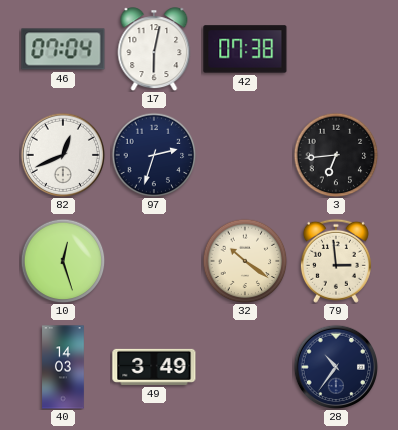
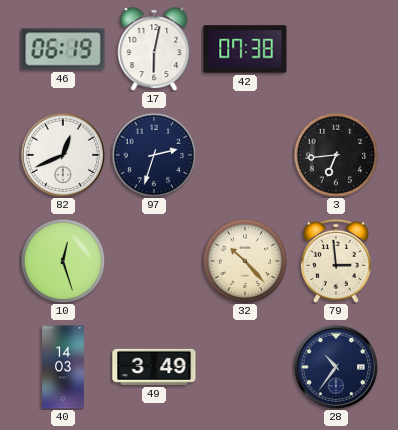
46: 07:04 -> 06:19 (63, 49)
32: 10:21 -> 10:23 (245, 261)
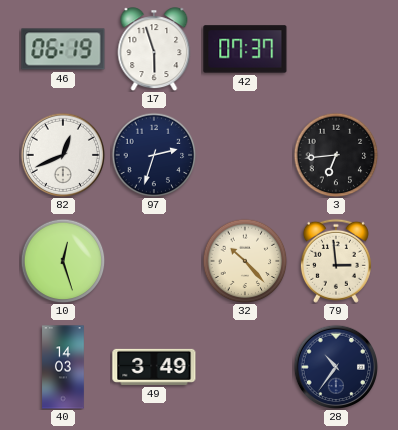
17: 6:02 -> 5:57 (154, 49)
42: 07:38 -> 07:37 (245, 49)
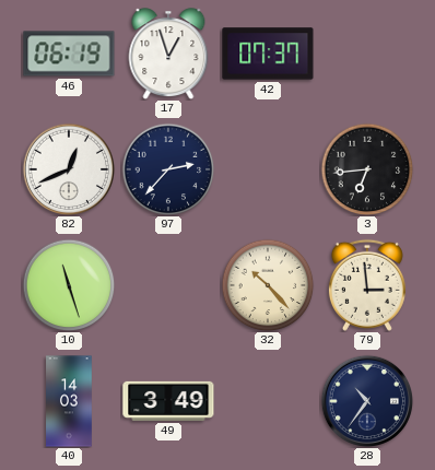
17: 5:57 -> 12:57 (168, 54)
97: 2:33 -> 2:37 (168, 169)
10: 12:27 -> 11:27 (69, 285)
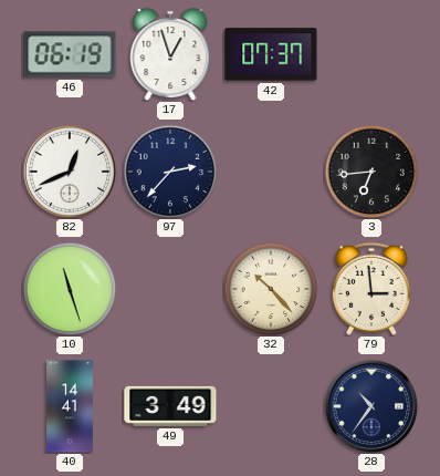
40: 14:03 -> 14:41 (70, 406)
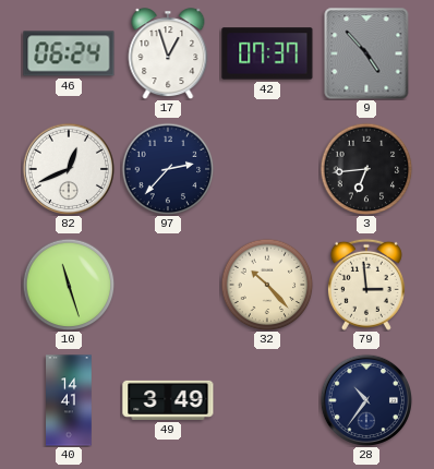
46: 06:19 -> 06:24 (69, 53)
9: none -> 4:53 (366, 53)
